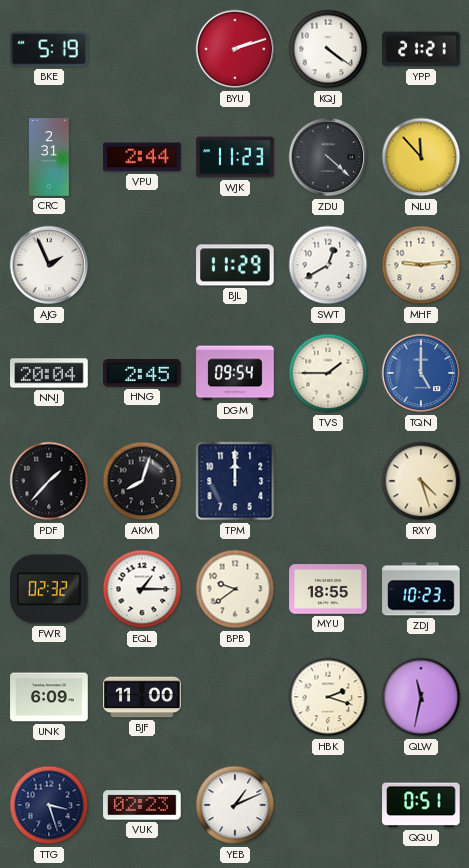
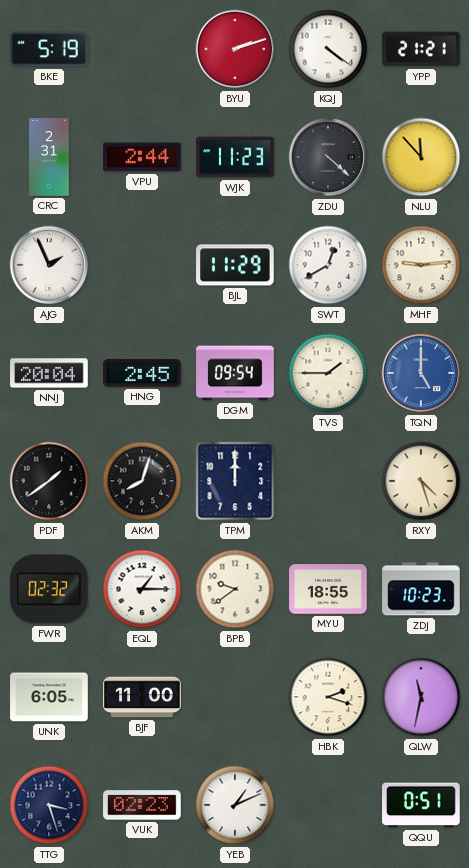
PDF: 1:37 -> 1:39 (49, 481)
UNK: 6:09 -> 6:05 (49, 697)
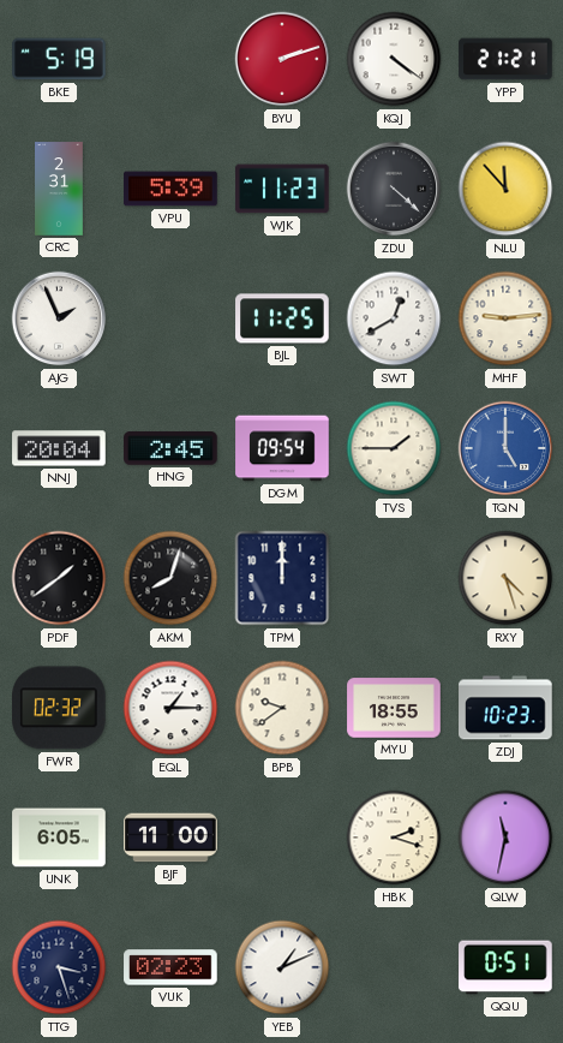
VPU: 2:44 -> 5:39 (170, 189)
BJL: 11:29 -> 11:25 (282, 318)
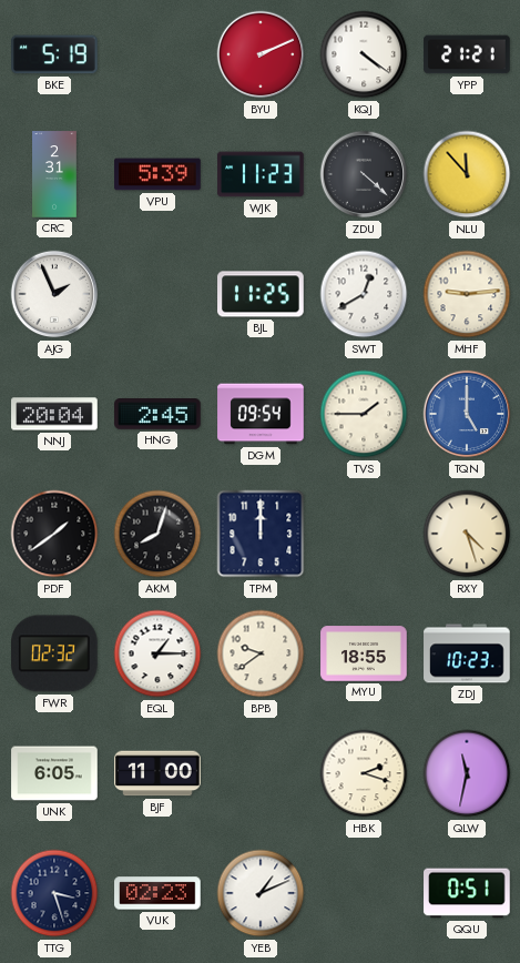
BYU: 2:12 -> 2:11 (261, 54)
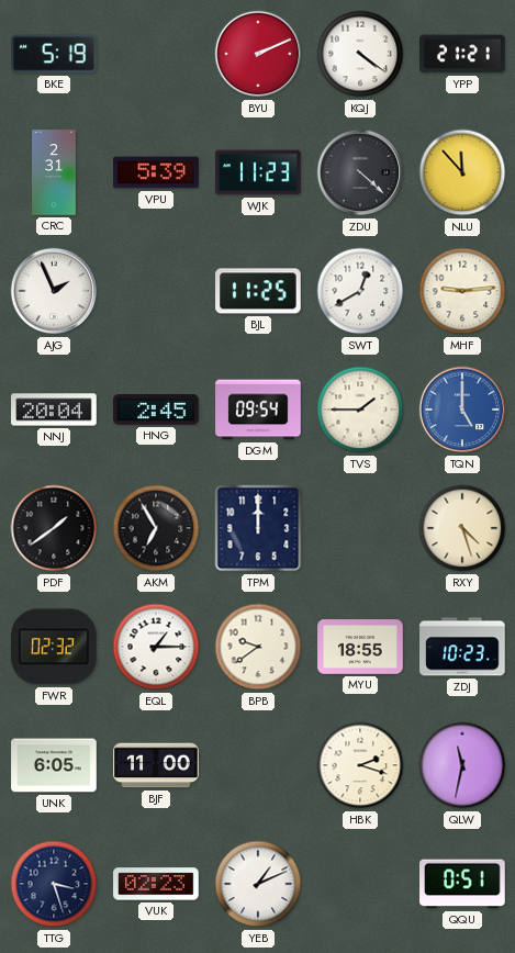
AKM: 8:03 -> 6:55 (156, 528)
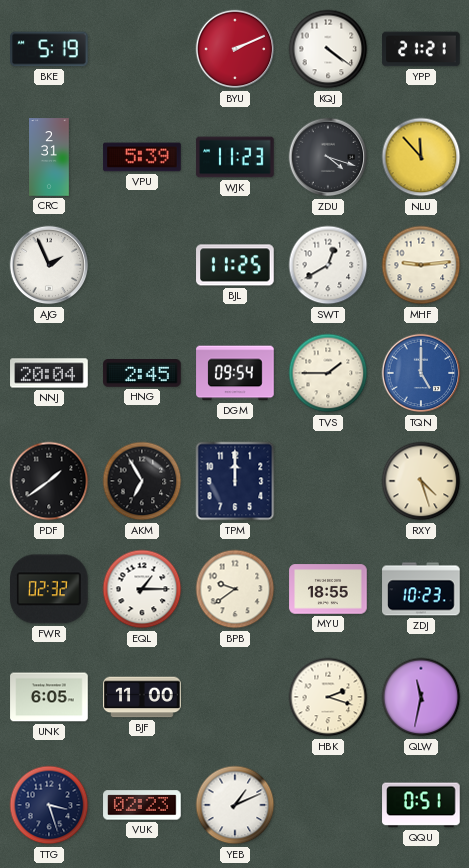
ZDU: 4:22 -> 4:18 (328, 157)
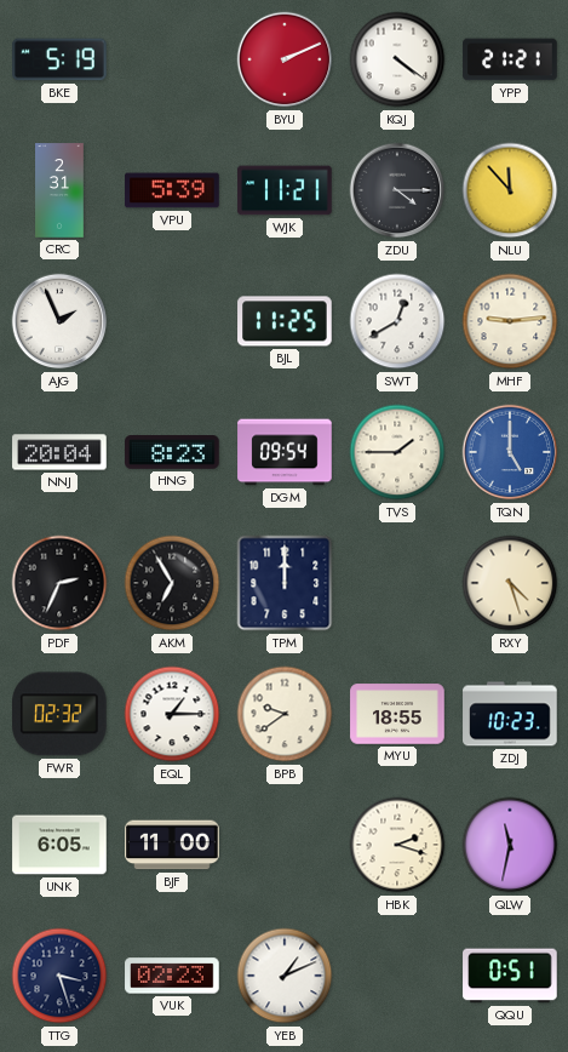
WJK: 11:23 -> 11:21 (285, 190)
ZDU: 4:18 -> 4:15 (397, 190)
HNG: 2:45 -> 8:23 (172, 453)
PDF: 1:39 -> 2:34 (59, 583)
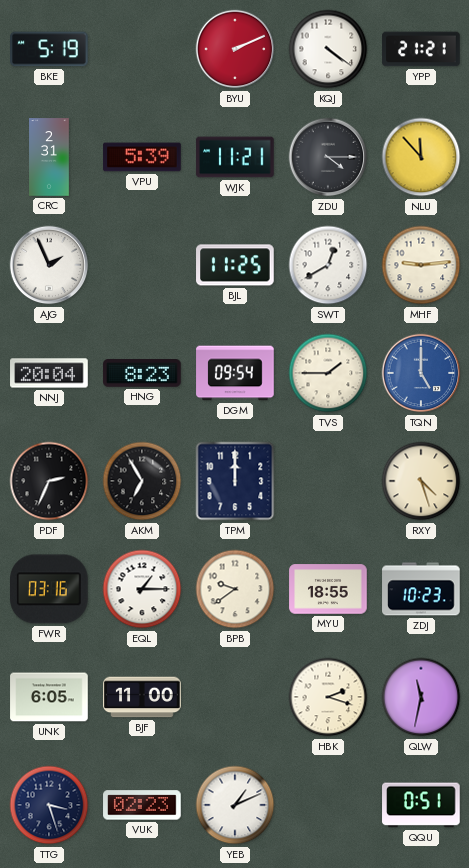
FWR: 02:32 -> 03:16 (50, 589)
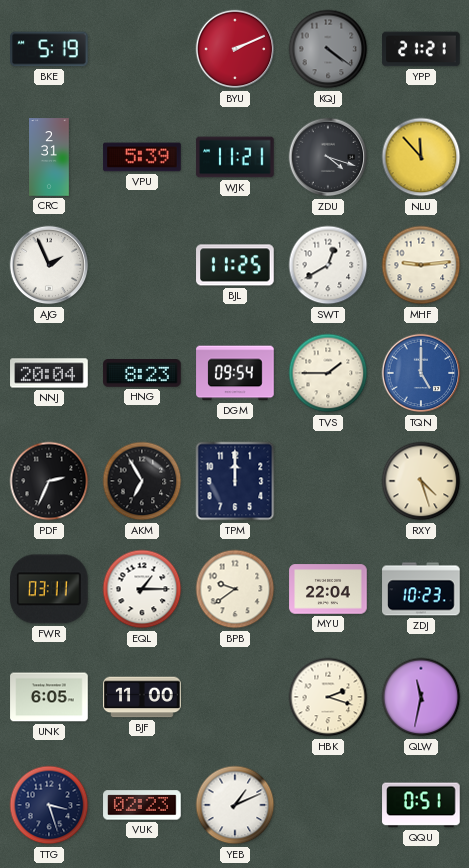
KQJ dial: white -> grey (328, 49)
ZDU: 4:15 -> 4:18 (328, 157)
FWR: 03:16 -> 03:11 (50, 589)
MYU: 18:55 -> 22:04 (328, 589)
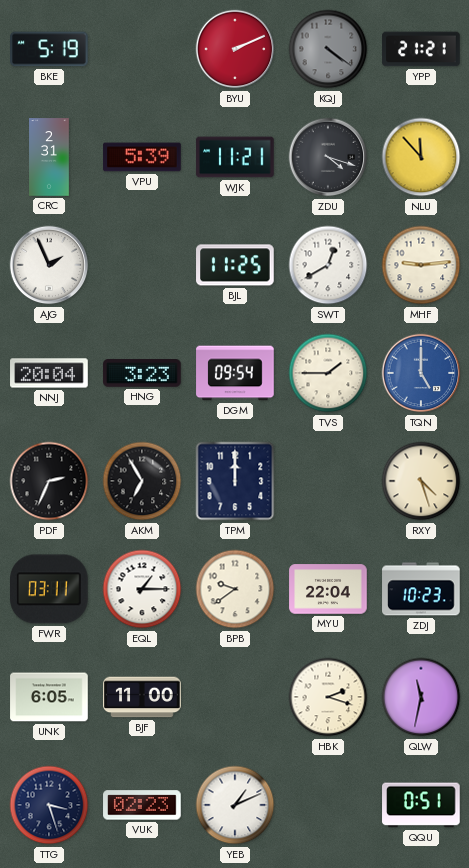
HNG: 8:23 -> 3:23 (142, 374)
